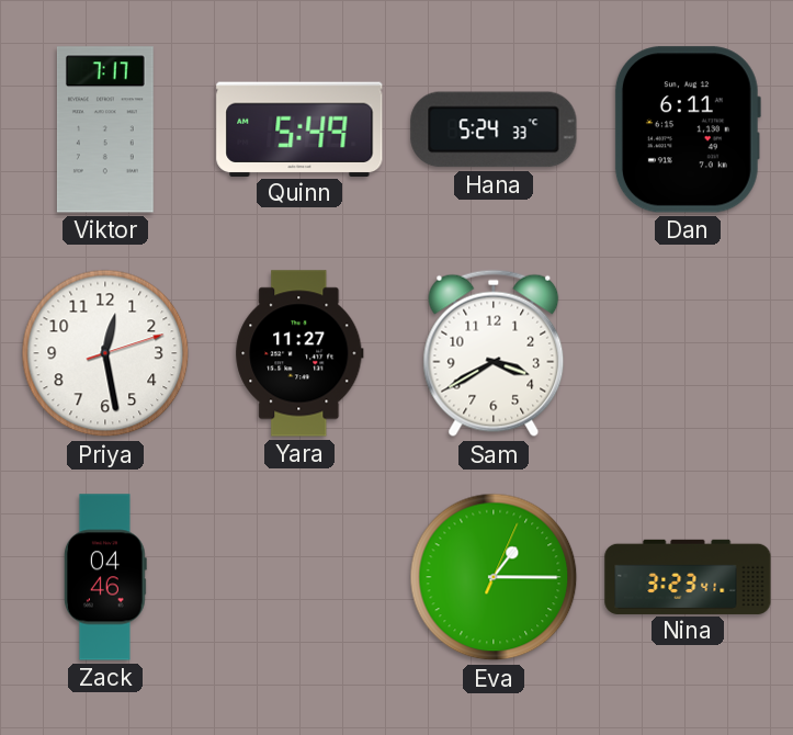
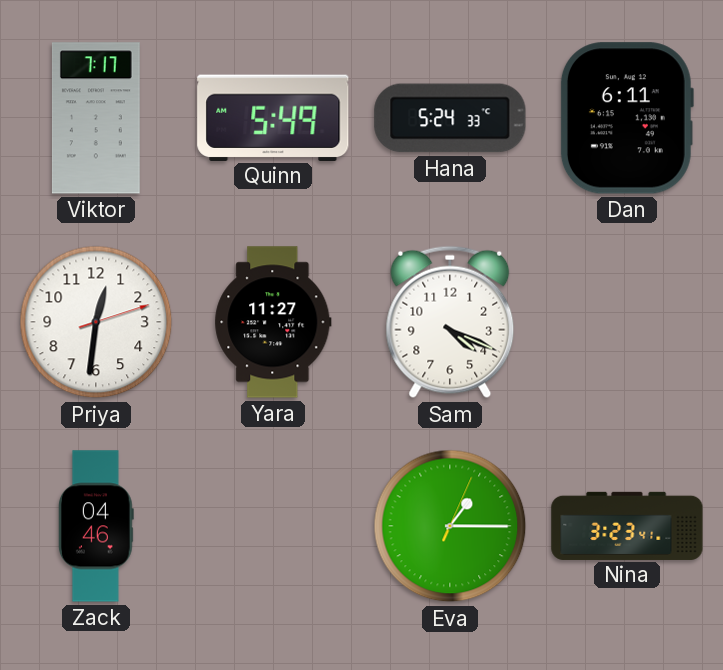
Priya: 12:28 -> 12:31 (96, 322)
Sam: 3:40 -> 4:19 (450, 322)
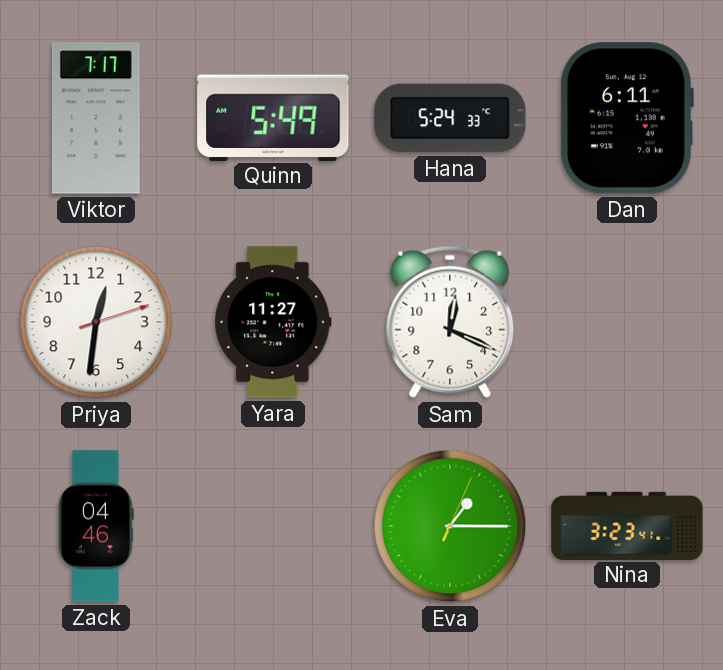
Sam: 4:19 -> 12:19 (450, 322)
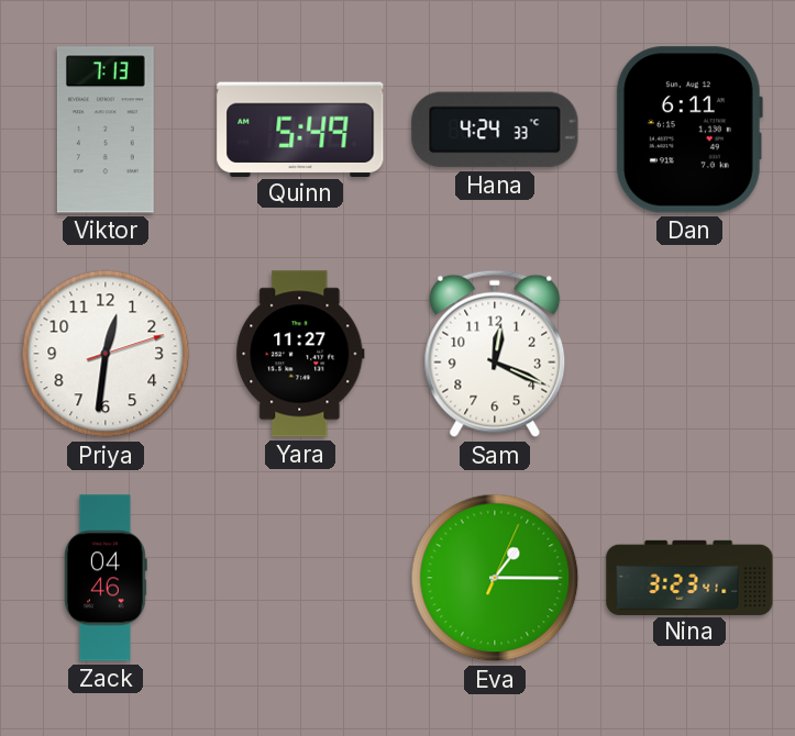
Viktor: 7:17 -> 7:13 (106, 130)
Hana: 5:24 -> 4:24 (495, 130)
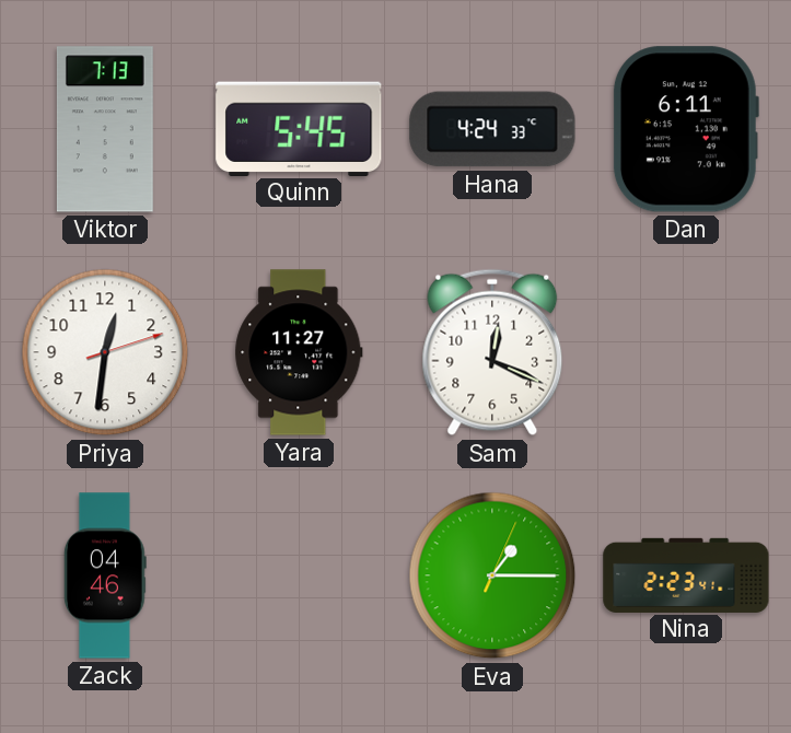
Quinn: 5:49 -> 5:45 (299, 128)
Nina: 3:23 -> 2:23 (686, 574)
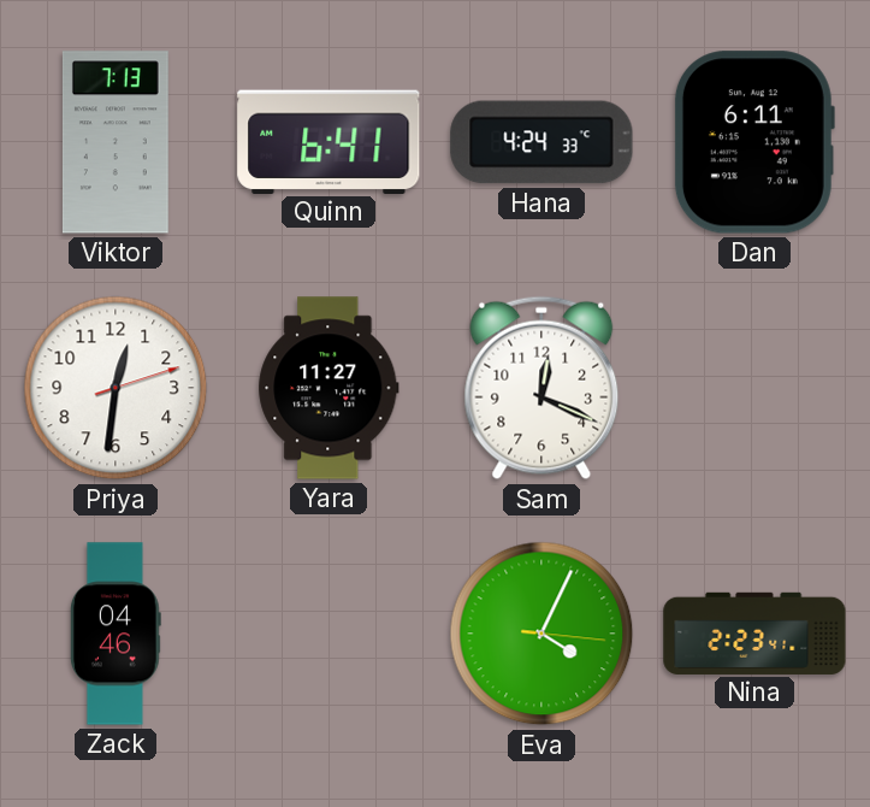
Quinn: 5:45 -> 6:41 (329, 141)
Eva: 1:15 -> 4:04 (541, 634)
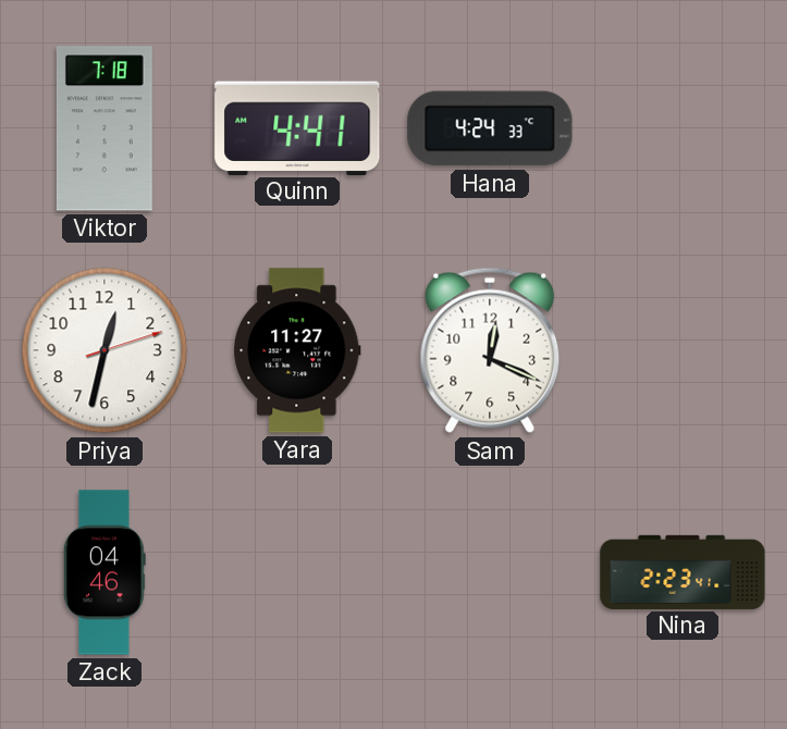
Viktor: 7:13 -> 7:18 (104, 128)
Quinn: 6:41 -> 4:41 (297, 127)
Dan: 6:11 -> none (753, 142)
Priya: 12:31 -> 12:32 (104, 350)
Eva: 4:04 -> none (541, 634)
